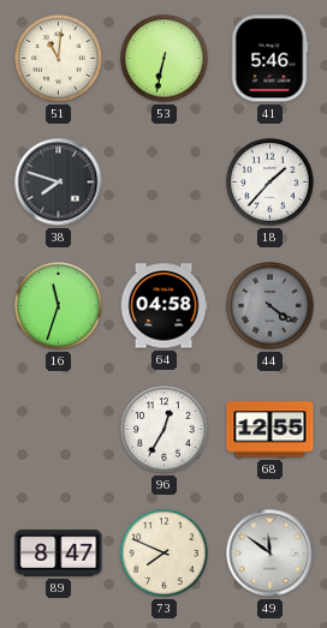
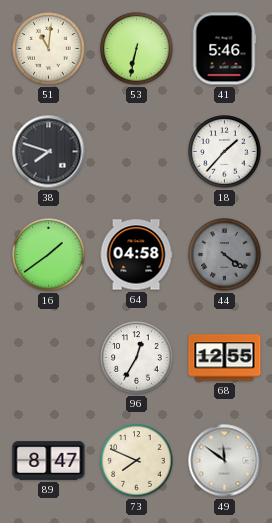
16: 11:33 -> 1:39 (49, 255)
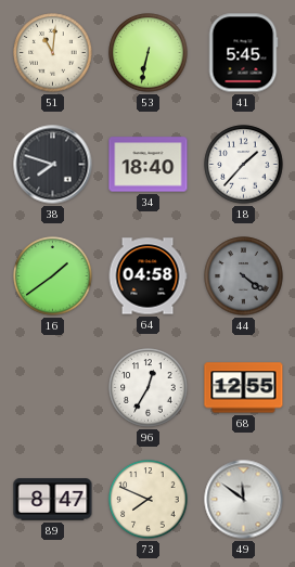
41: 5:46 -> 5:45 (243, 53)
34: none -> 18:40 (149, 165)
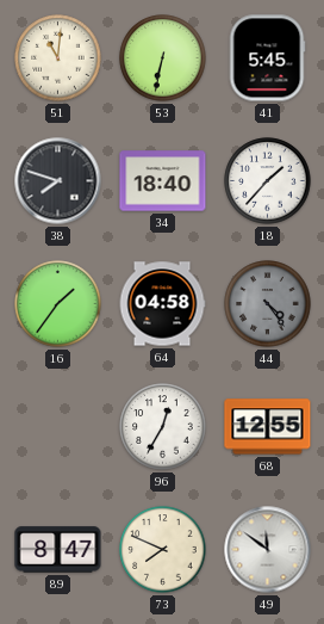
16: 1:39 -> 1:36 (58, 304)
44: 4:21 -> 4:24 (268, 304)
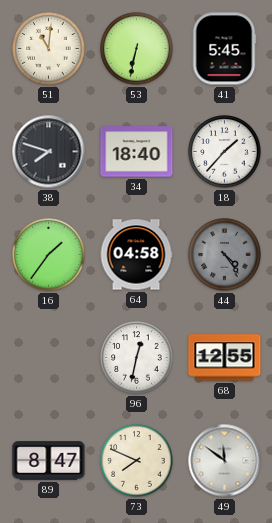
96: 12:35 -> 12:32 (137, 358)
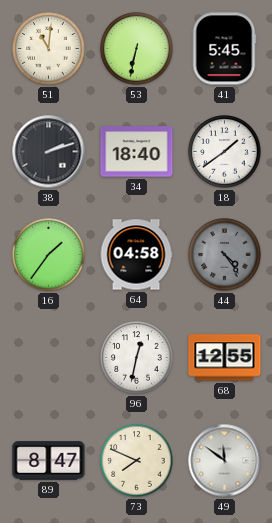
38: 7:48 -> 2:12 (49, 152)
18: 1:37 -> 1:39 (225, 152)
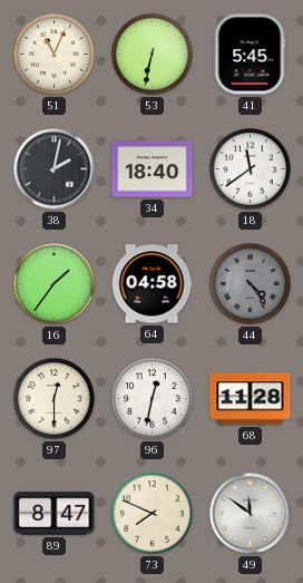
51: 11:01 -> 11:04 (55, 55)
38: 2:12 -> 2:02 (55, 169)
18: 1:39 -> 11:39 (251, 169)
97: none -> 12:30 (55, 399)
68: 12:55 -> 11:28 (251, 399)
